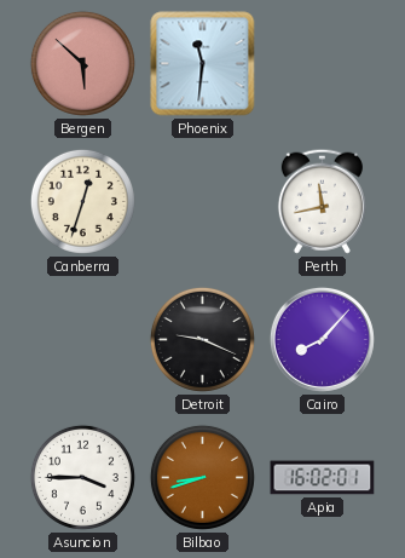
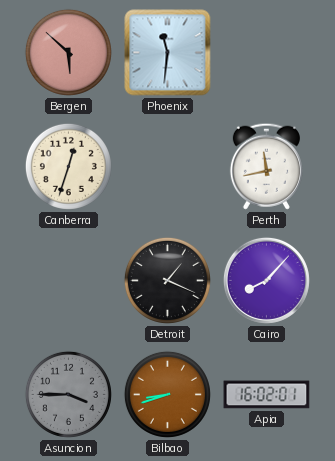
Detroit: 9:19 -> 1:19 (167, 280)
Asuncion dial: white -> grey (68, 394)
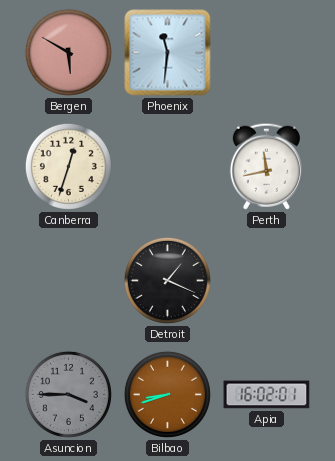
Bergen: 5:52 -> 5:50 (68, 52)
Cairo: 8:07 -> none (266, 280)
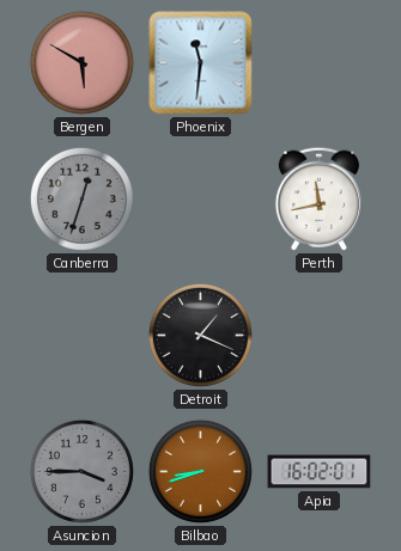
Canberra dial: cream -> grey (81, 198)
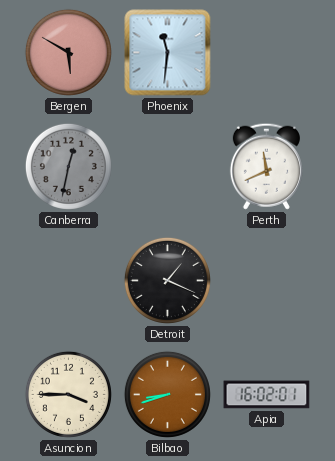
Canberra: 12:33 -> 12:32 (68, 166)
Perth: 11:43 -> 11:41 (266, 166)
Asuncion dial: grey -> cream (68, 394)
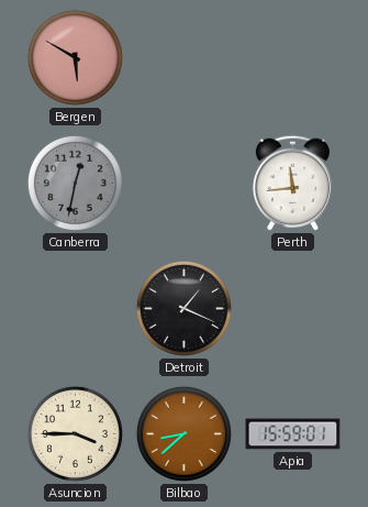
Phoenix: 11:31 -> none (168, 53)
Perth: 11:41 -> 11:44 (292, 183)
Bilbao: 8:42 -> 8:38 (183, 433)
Apia: 16:02 -> 15:59 (293, 434)
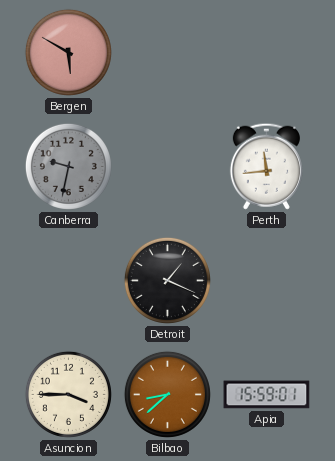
Canberra: 12:32 -> 9:32 (68, 166)
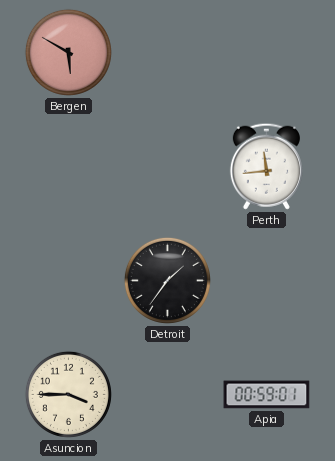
Canberra: 9:32 -> none (68, 166)
Detroit: 1:19 -> 1:36 (167, 280)
Bilbao: 8:38 -> none (167, 394)
Apia: 15:59 -> 00:59 (267, 395)
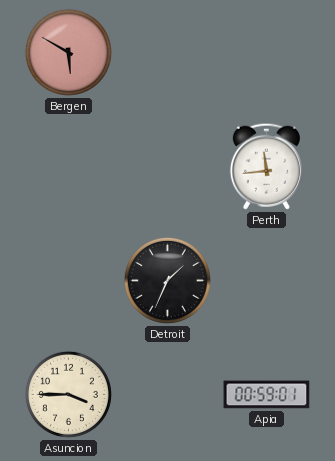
Detroit: 1:36 -> 1:34 (167, 280)
